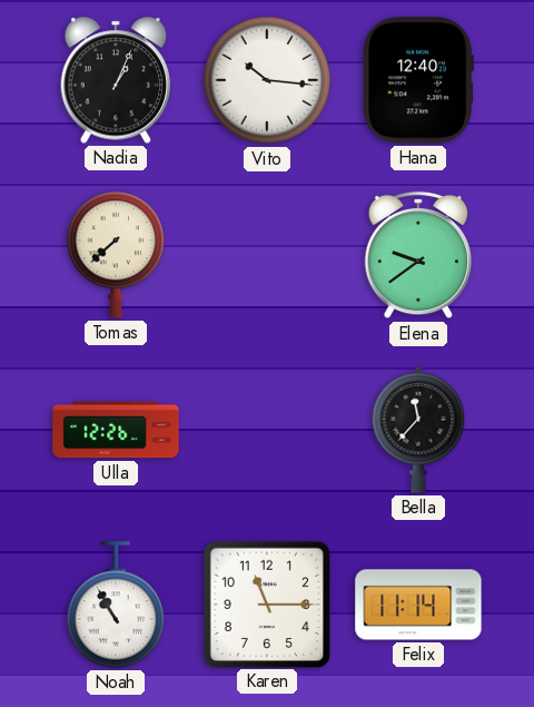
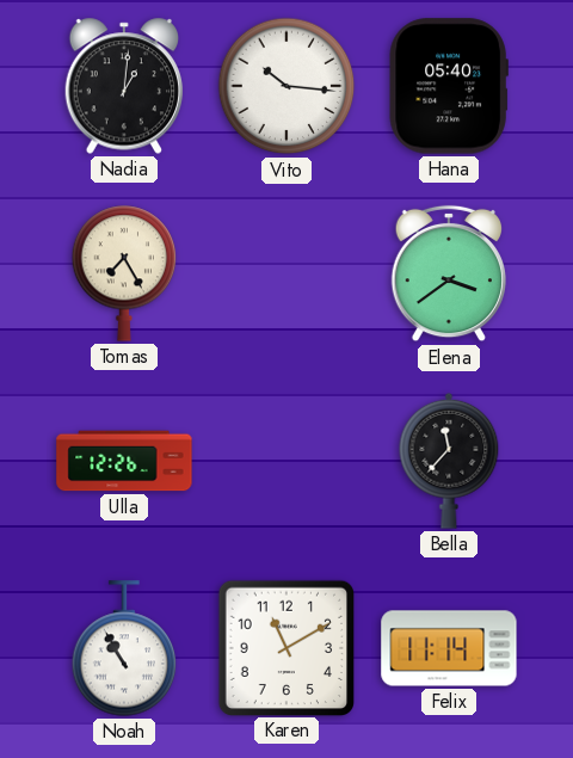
Nadia: 1:04 -> 1:01 (124, 86)
Hana: 12:40 -> 05:40 (449, 86)
Tomas: 7:38 -> 7:25 (124, 273)
Elena: 9:39 -> 3:39 (448, 273)
Karen: 11:15 -> 11:10 (285, 647)
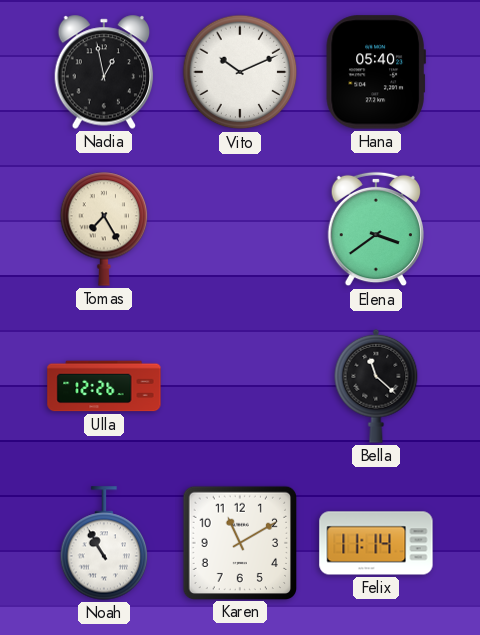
Nadia: 1:01 -> 12:58 (104, 72)
Vito: 10:16 -> 10:11 (240, 72)
Bella: 11:37 -> 11:22 (376, 386)
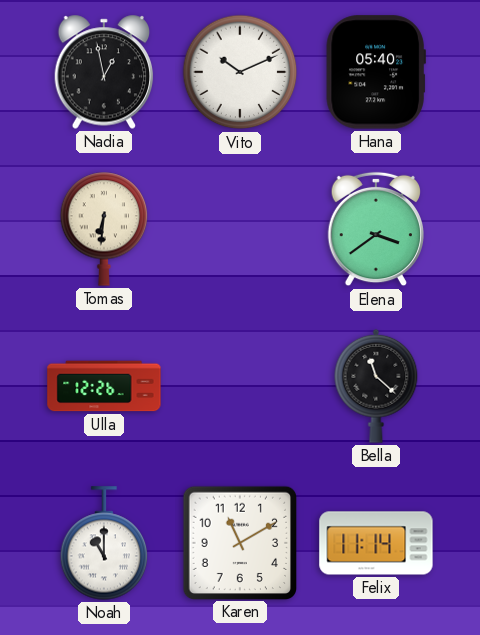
Tomas: 7:25 -> 6:31 (104, 229)
Noah: 10:55 -> 11:00 (104, 543)
